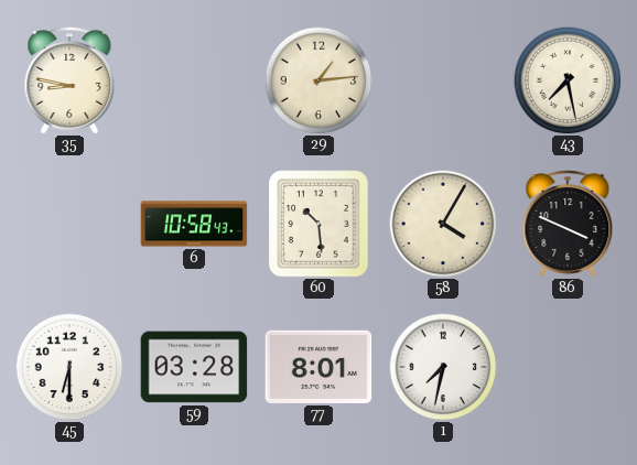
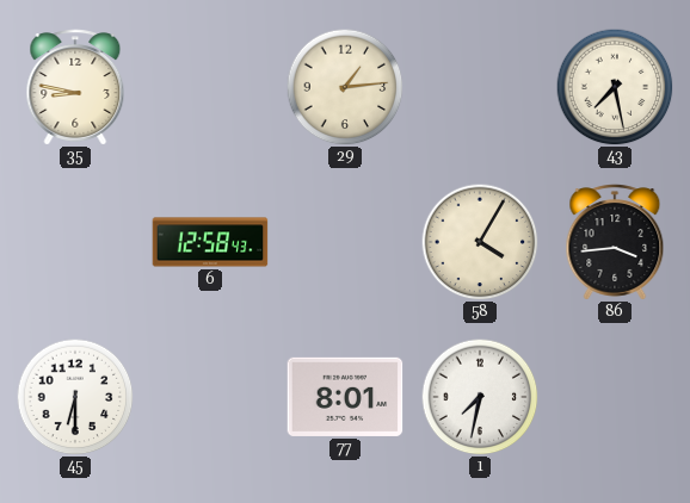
6: 10:58 -> 12:58 (210, 242)
60: 10:29 -> none (318, 224)
86: 3:49 -> 3:44 (615, 242)
59: 03:28 -> none (194, 367)
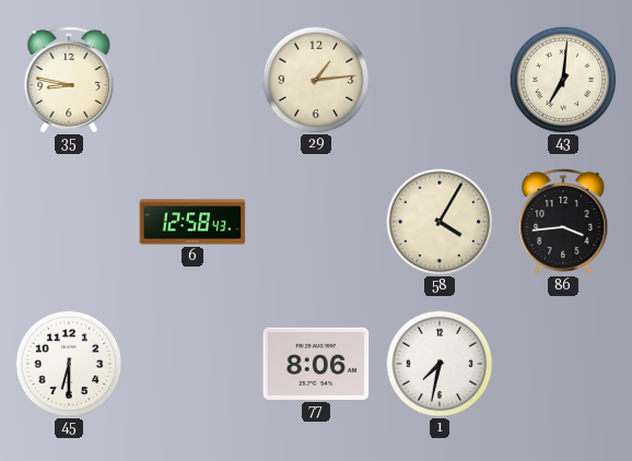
43: 7:28 -> 7:01 (563, 80)
77: 8:01 -> 8:06 (316, 364)
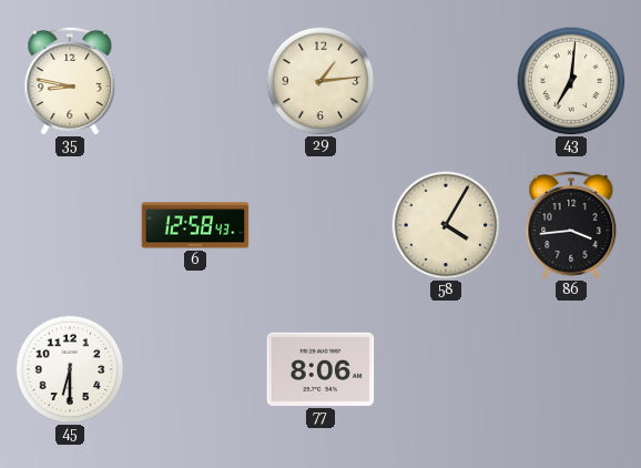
1: 7:32 -> none (440, 364)
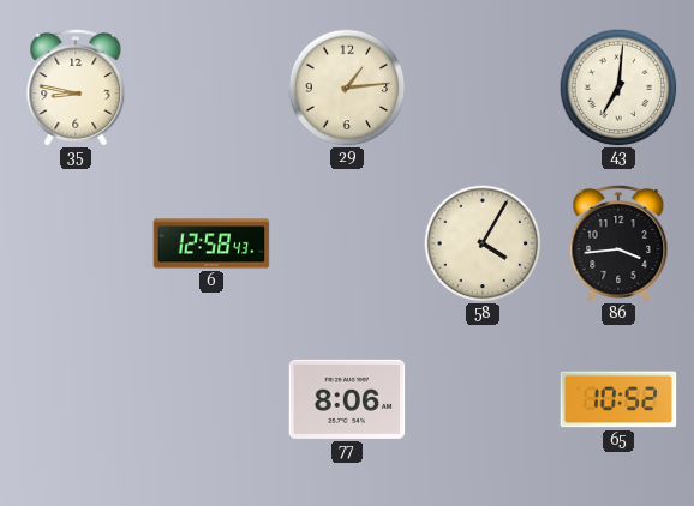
45: 6:30 -> none (70, 369)
65: none -> 10:52 (618, 399)
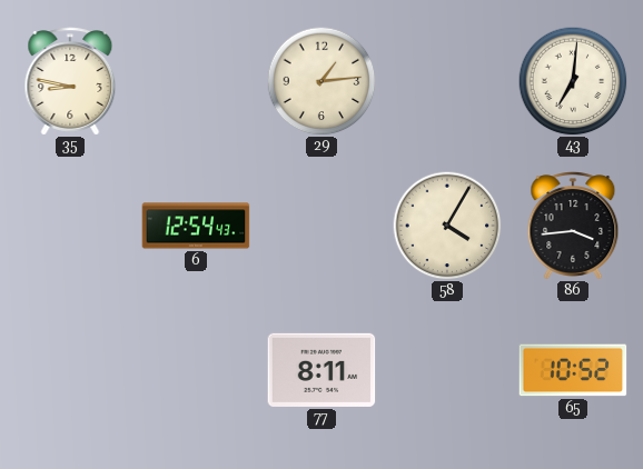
6: 12:58 -> 12:54 (196, 226)
77: 8:06 -> 8:11 (321, 370)
